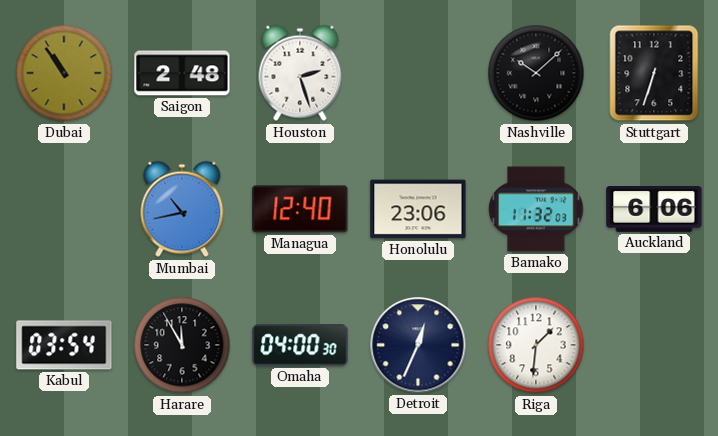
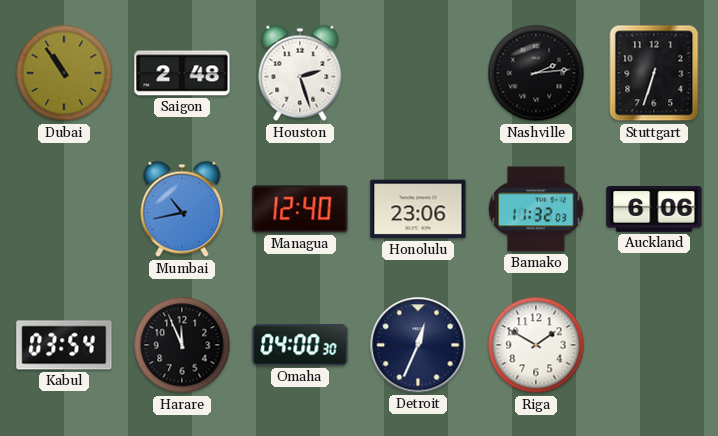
Nashville: 10:08 -> 2:14 (536, 73)
Harare: 11:55 -> 11:56 (182, 345)
Riga: 1:31 -> 1:50 (536, 345)
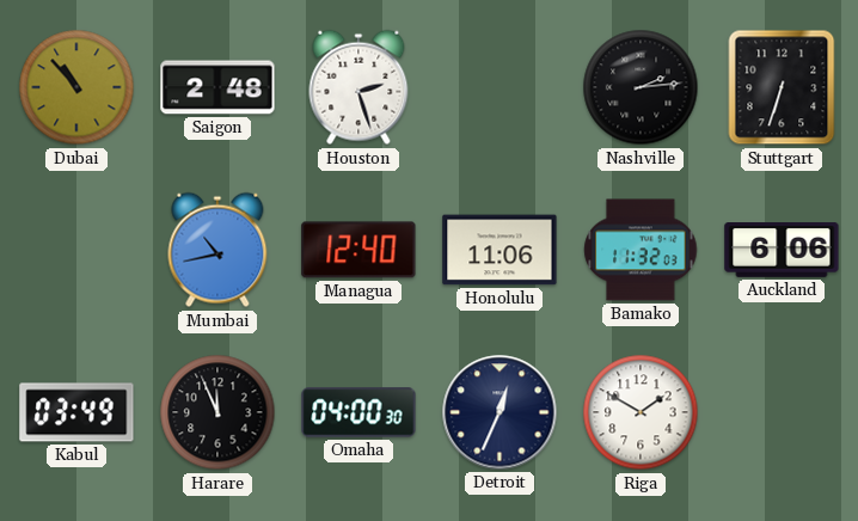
Dubai: 10:54 -> 10:53 (76, 87)
Honolulu: 23:06 -> 11:06 (500, 250)
Kabul: 03:54 -> 03:49 (76, 412)
